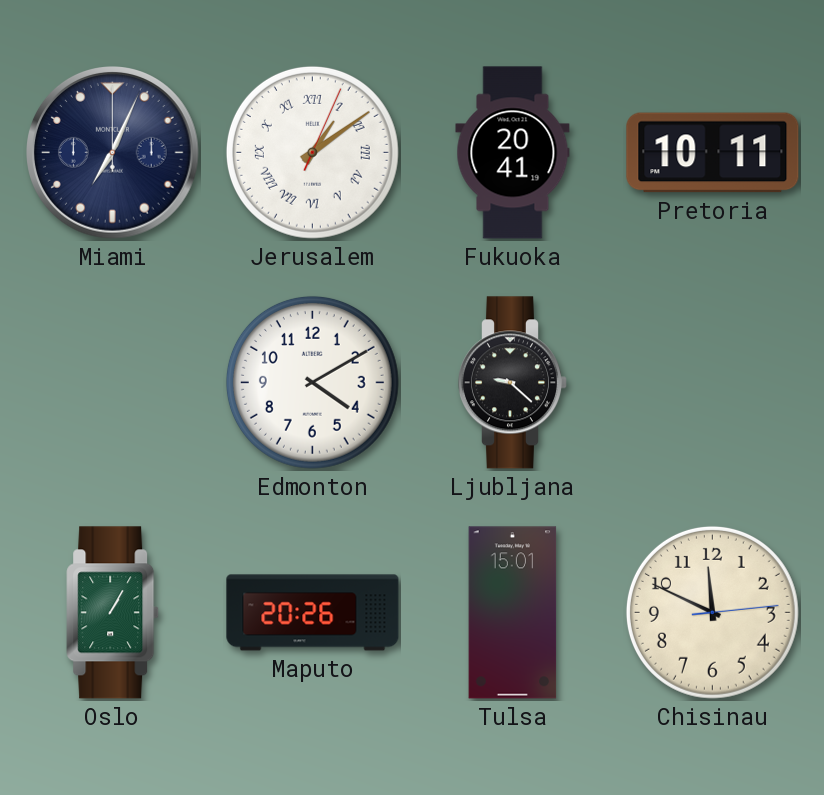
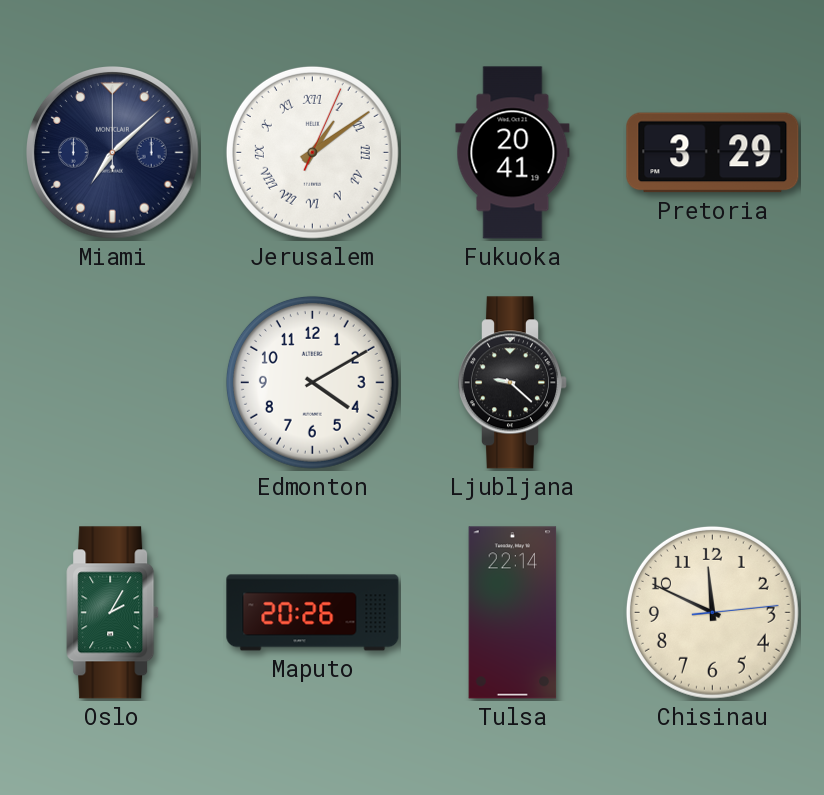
Miami: 7:04 -> 7:08 (113, 153)
Pretoria: 10:11 -> 3:29 (713, 153)
Oslo: 1:05 -> 2:05 (113, 613)
Tulsa: 15:01 -> 22:14 (513, 613)
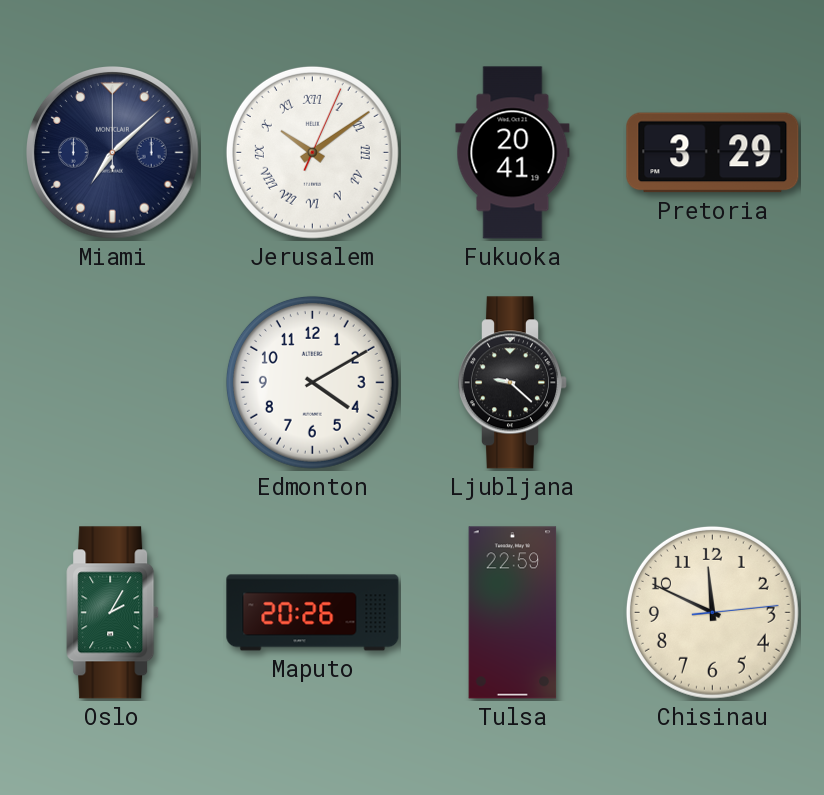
Jerusalem: 1:09 -> 10:09 (312, 152)
Tulsa: 22:14 -> 22:59 (513, 613)
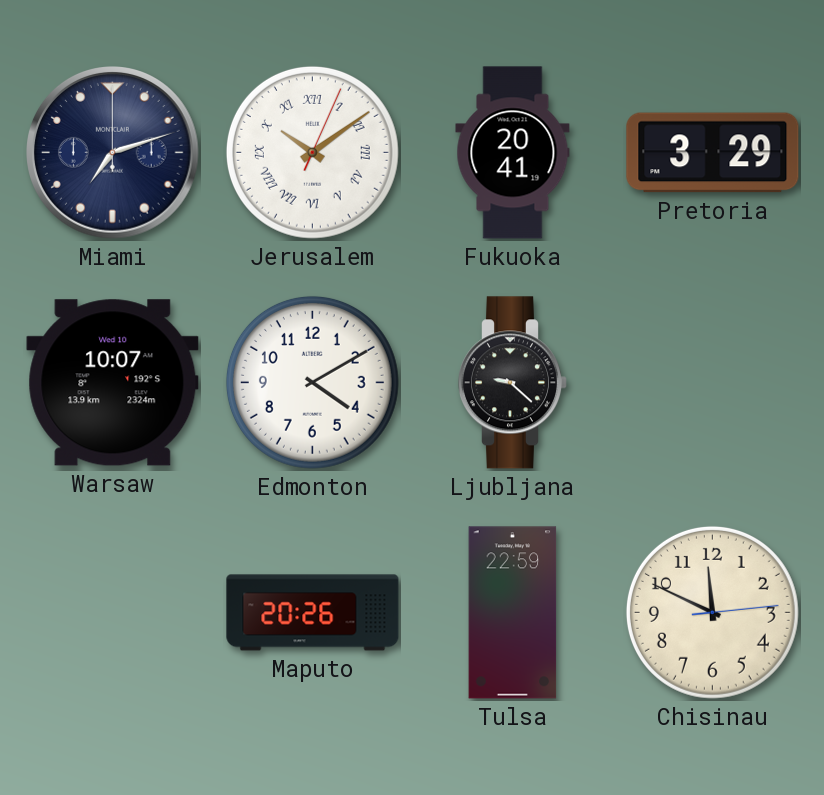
Miami: 7:08 -> 7:12 (113, 153)
Warsaw: none -> 10:07 (113, 383)
Oslo: 2:05 -> none (113, 613)
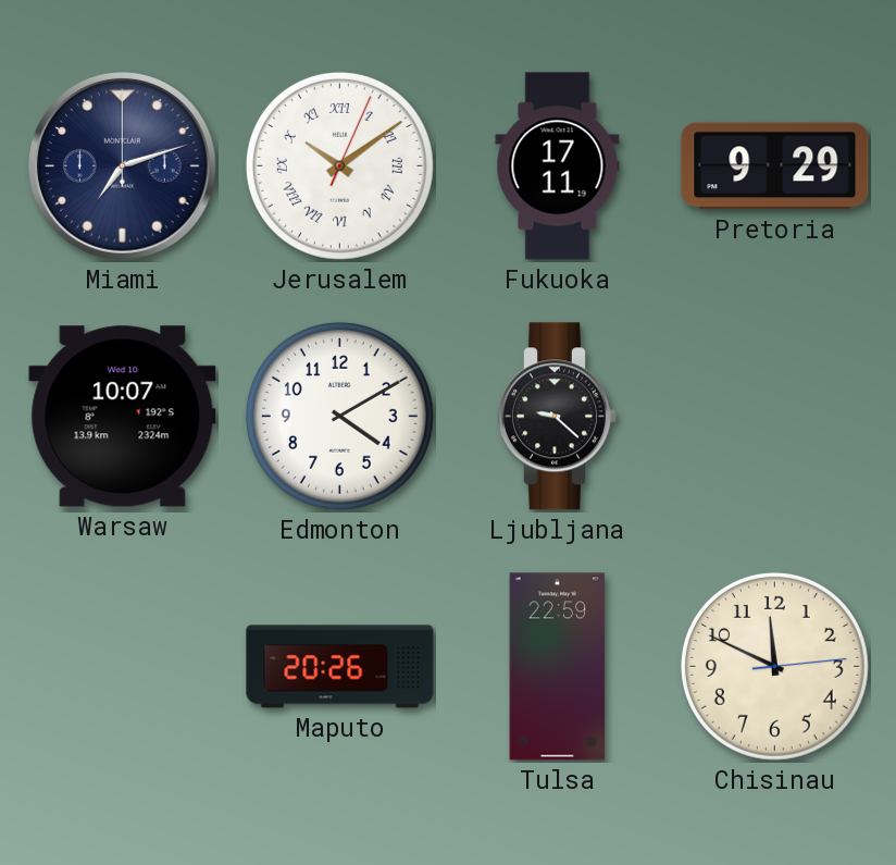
Fukuoka: 20:41 -> 17:11 (558, 166)
Pretoria: 3:29 -> 9:29 (775, 166)
